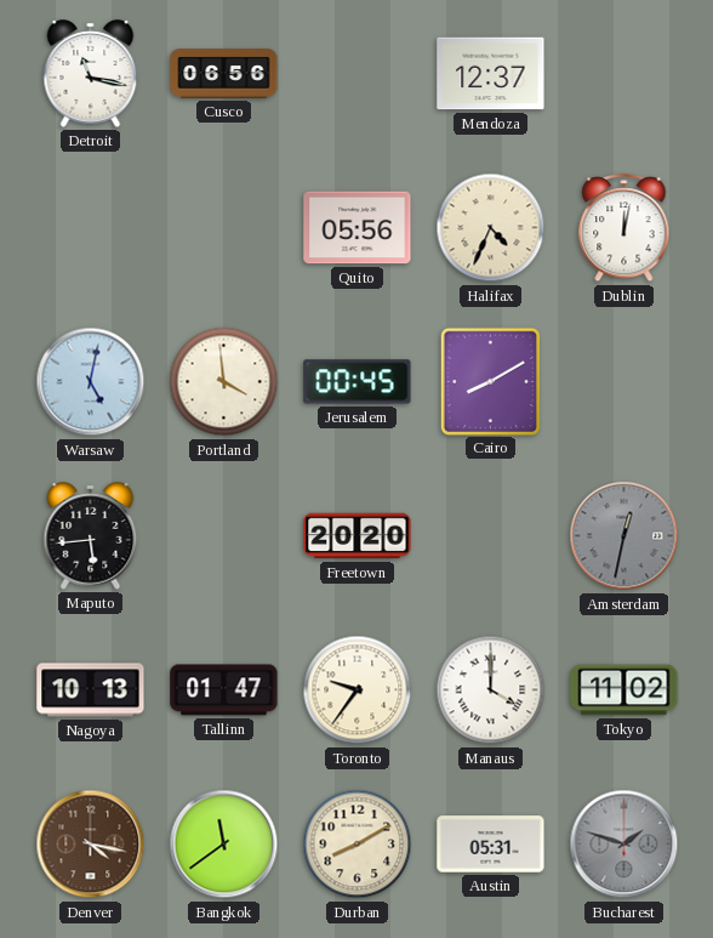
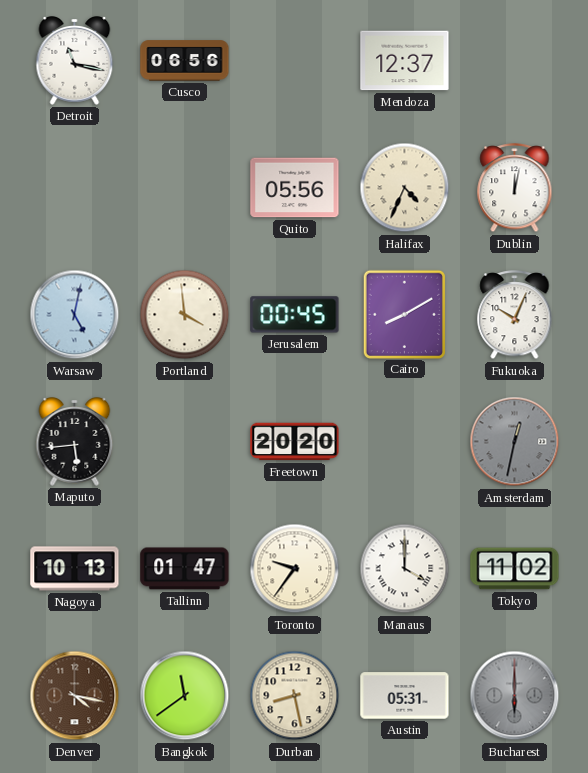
Fukuoka: none -> 10:04 (515, 316)
Durban: 8:10 -> 8:28 (295, 696)
Bucharest: 1:48 -> 6:00 (515, 696)
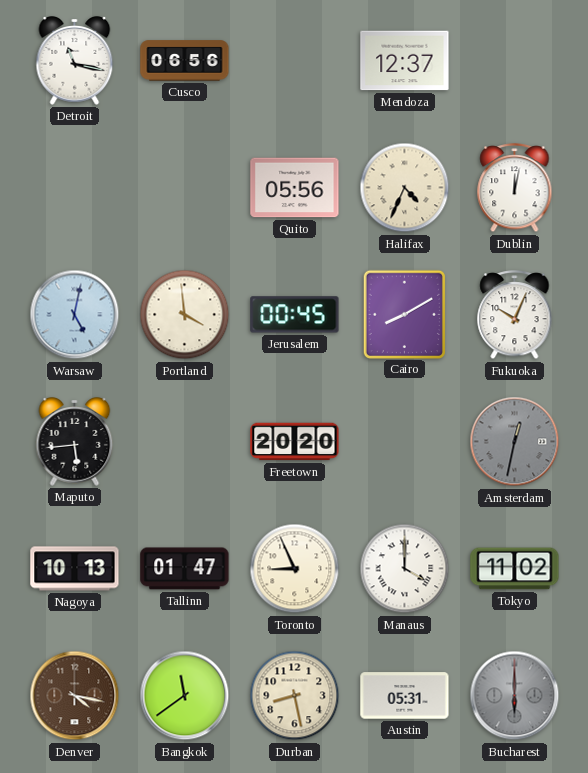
Toronto: 9:36 -> 8:56 (295, 569)
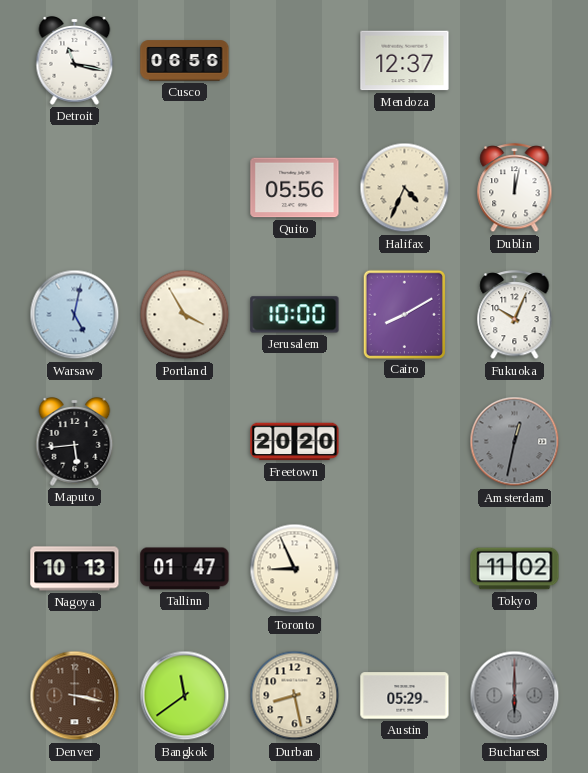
Portland: 3:59 -> 3:55 (185, 315)
Jerusalem: 00:45 -> 10:00 (295, 315)
Manaus: 4:00 -> none (405, 569)
Denver: 4:17 -> 3:17 (75, 696)
Austin: 05:31 -> 05:29 (405, 696)
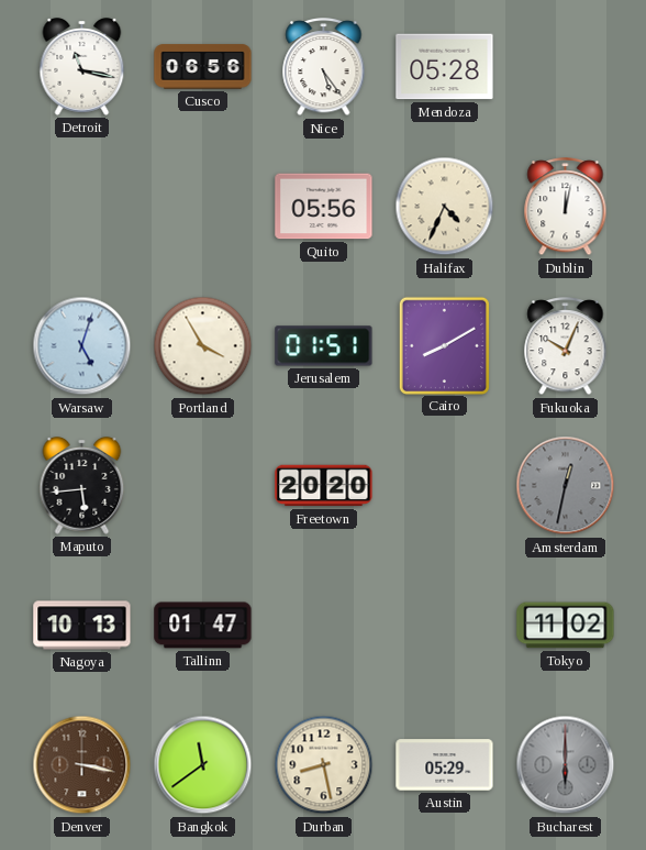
Nice: none -> 5:24 (324, 68)
Mendoza: 12:37 -> 05:28 (445, 67)
Warsaw: 5:02 -> 5:03 (82, 346)
Jerusalem: 10:00 -> 01:51 (324, 346)
Toronto: 8:56 -> none (295, 569)
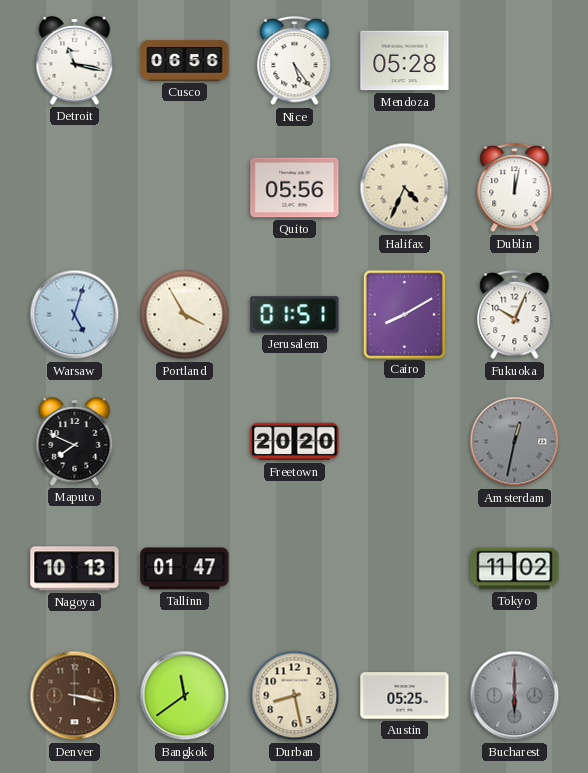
Maputo: 5:44 -> 7:49 (75, 442)
Austin: 05:29 -> 05:25 (405, 696)
